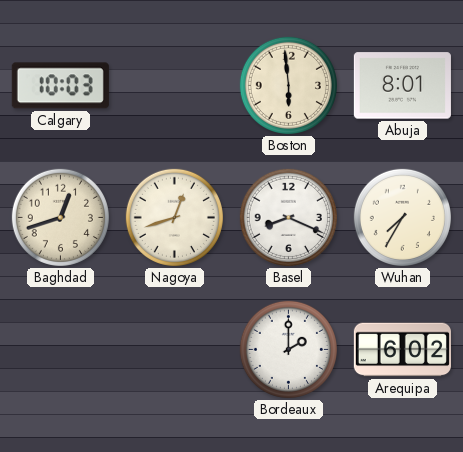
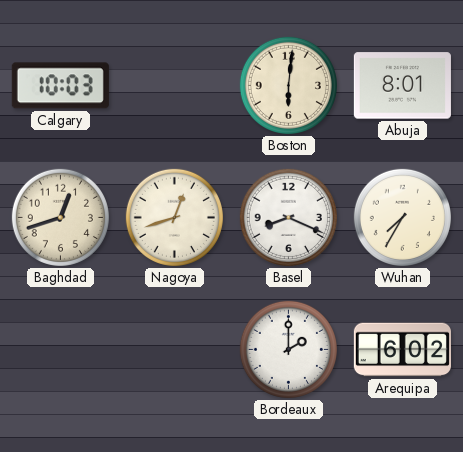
Boston: 5:59 -> 6:01 (288, 85)
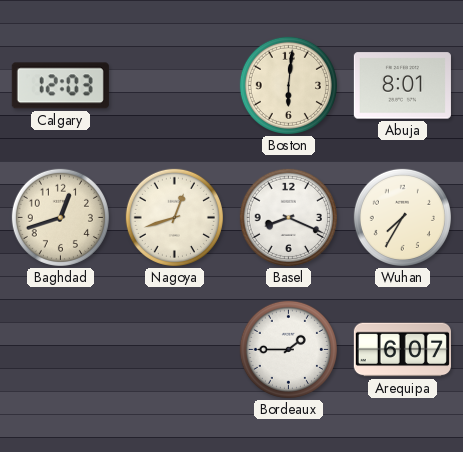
Calgary: 10:03 -> 12:03 (60, 86)
Bordeaux: 2:00 -> 1:45 (288, 349)
Arequipa: 6:02 -> 6:07 (402, 350)
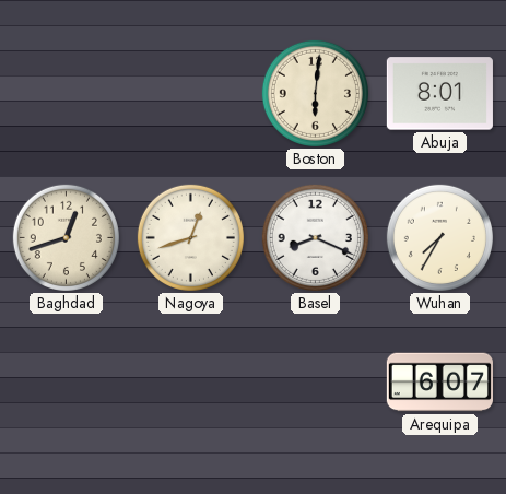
Calgary: 12:03 -> none (60, 86)
Bordeaux: 1:45 -> none (288, 349)
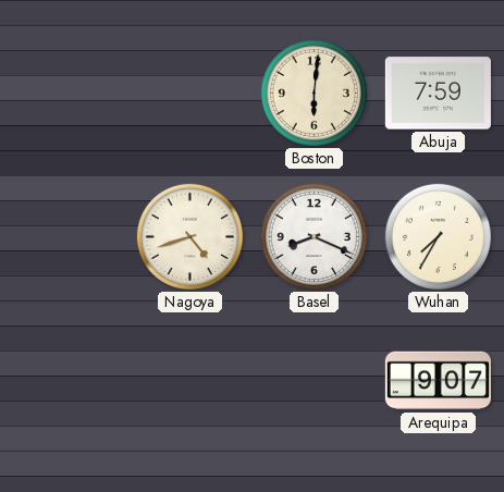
Abuja: 8:01 -> 7:59 (438, 94)
Baghdad: 12:42 -> none (66, 237)
Nagoya: 12:42 -> 4:42 (189, 236)
Arequipa: 6:07 -> 9:07 (438, 381)
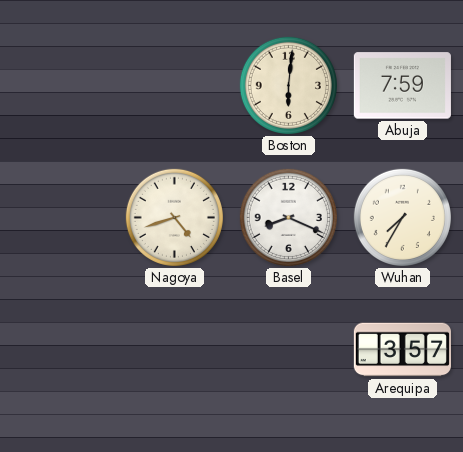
Arequipa: 9:07 -> 3:57 (402, 350)
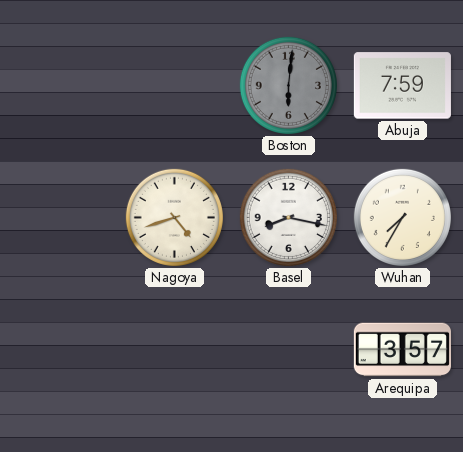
Boston dial: cream -> grey (288, 85)
Basel: 8:19 -> 8:17 (288, 217)
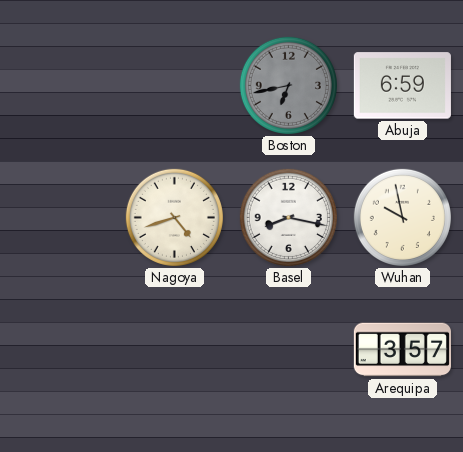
Boston: 6:01 -> 6:43 (288, 85)
Abuja: 7:59 -> 6:59 (402, 86)
Wuhan: 7:35 -> 9:58 (402, 217)
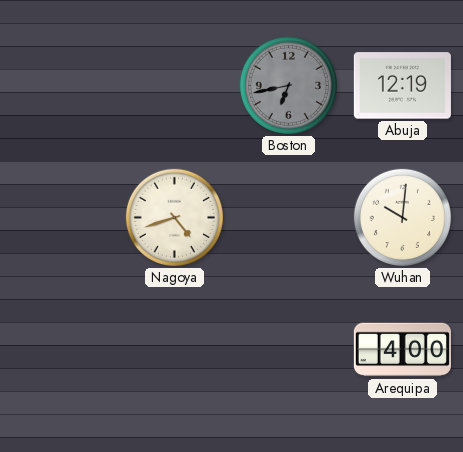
Abuja: 6:59 -> 12:19 (402, 86)
Basel: 8:17 -> none (288, 217)
Wuhan: 9:58 -> 10:01 (402, 217)
Arequipa: 3:57 -> 4:00 (402, 350)
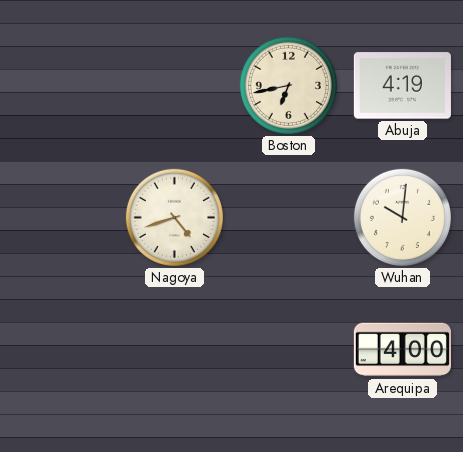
Boston dial: grey -> cream (288, 85)
Abuja: 12:19 -> 4:19 (402, 86)
